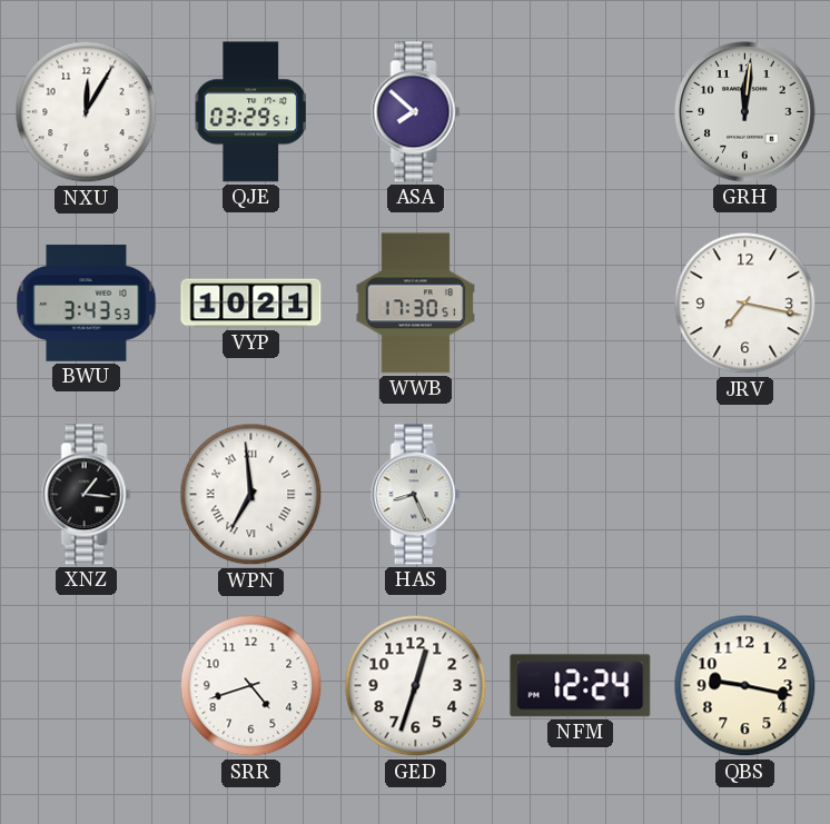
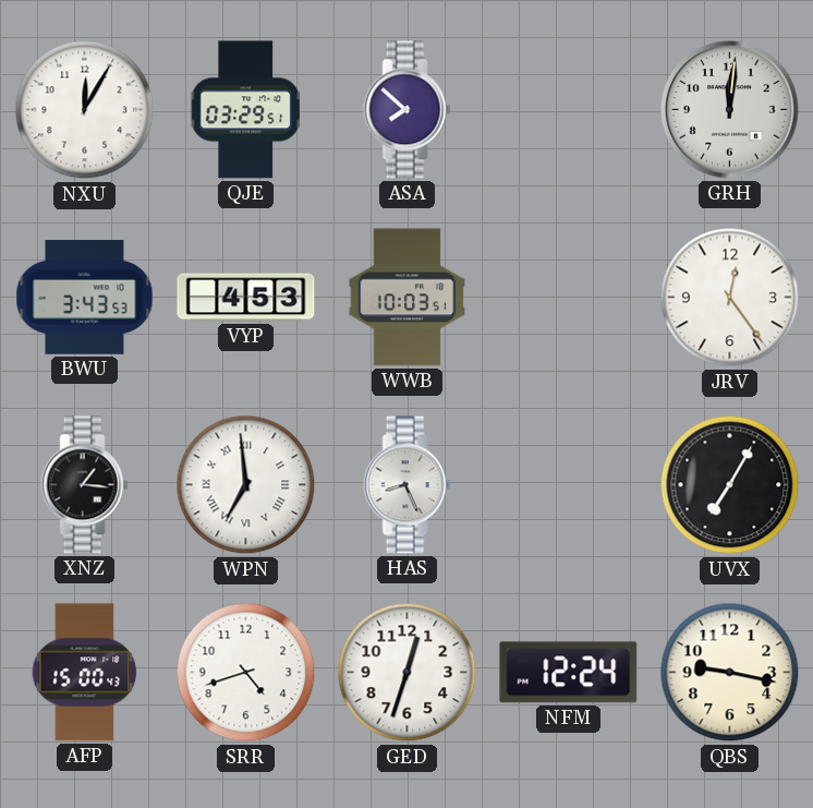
VYP: 10:21 -> 4:53 (246, 298)
WWB: 17:30 -> 10:03 (406, 298)
JRV: 7:17 -> 12:24 (730, 298)
UVX: none -> 7:05 (730, 485)
AFP: none -> 15:00 (85, 673)
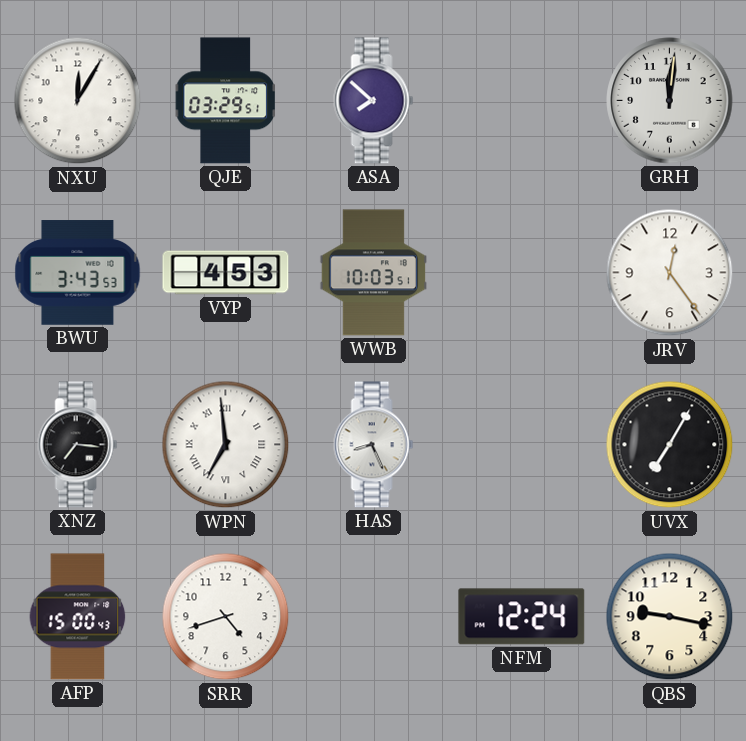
XNZ: 1:16 -> 7:16 (78, 445)
GED: 12:33 -> none (408, 673)
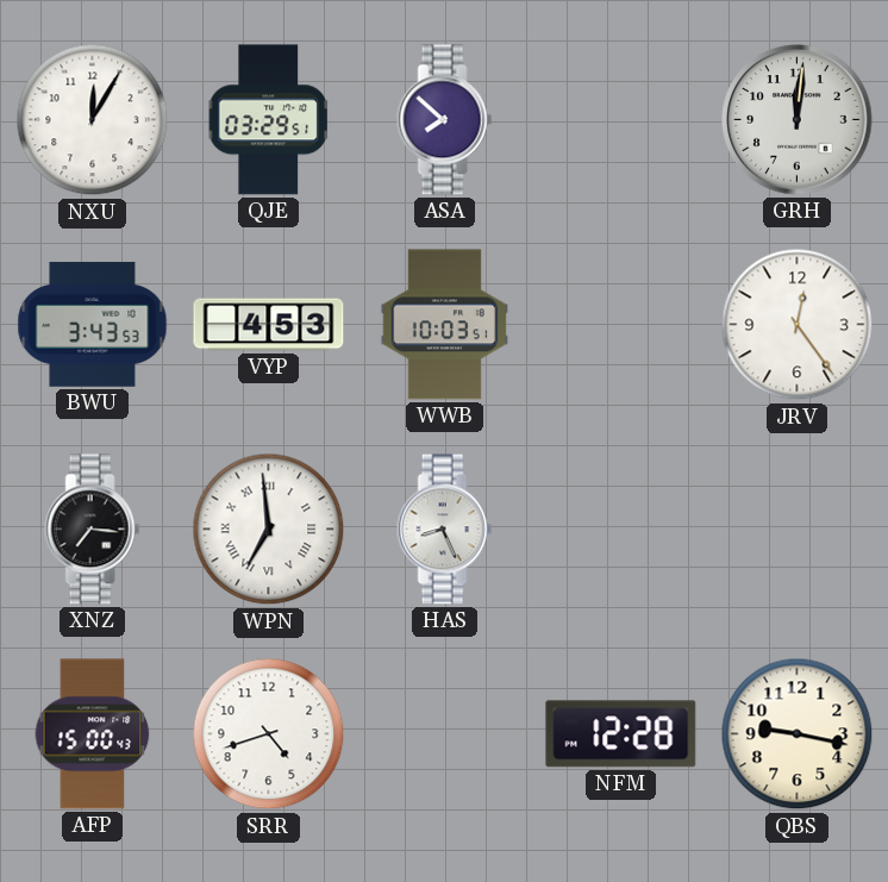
UVX: 7:05 -> none (670, 445)
NFM: 12:24 -> 12:28 (621, 734)
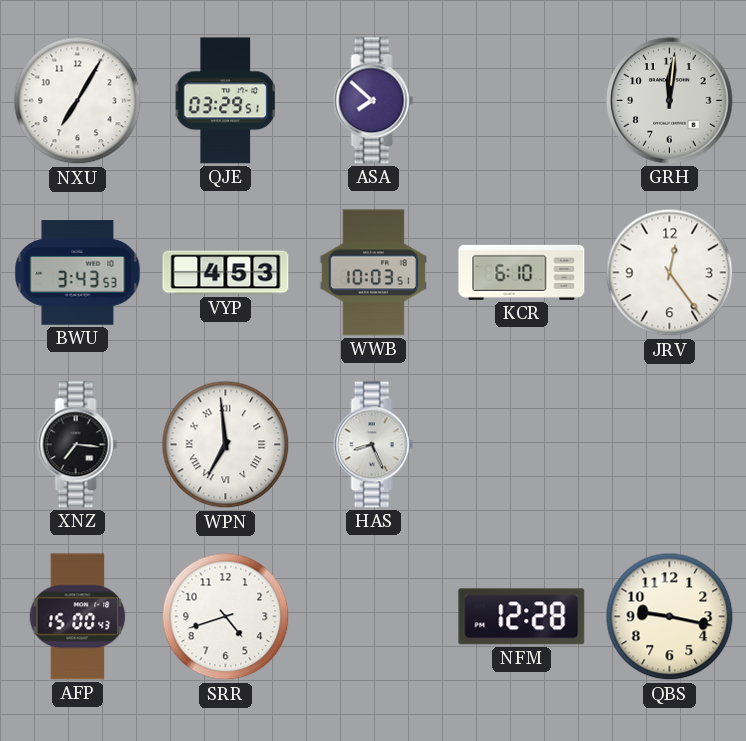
NXU: 12:05 -> 7:05 (78, 101)
KCR: none -> 6:10 (522, 272)
